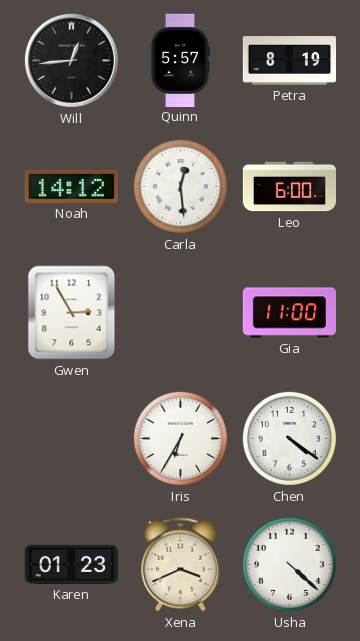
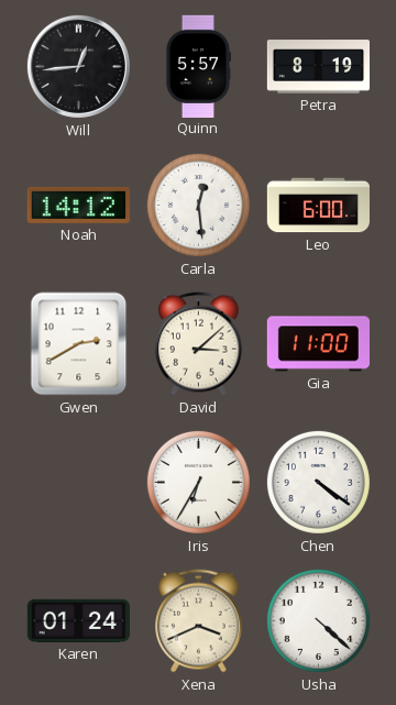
Gwen: 2:55 -> 2:40 (79, 344)
David: none -> 3:08 (199, 344)
Karen: 01:23 -> 01:24 (78, 620)
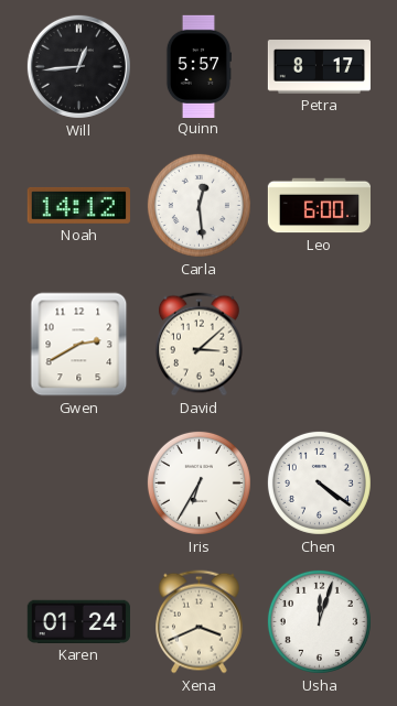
Petra: 8:19 -> 8:17 (319, 67)
Gia: 11:00 -> none (318, 344)
Usha: 4:22 -> 12:03 (319, 621)
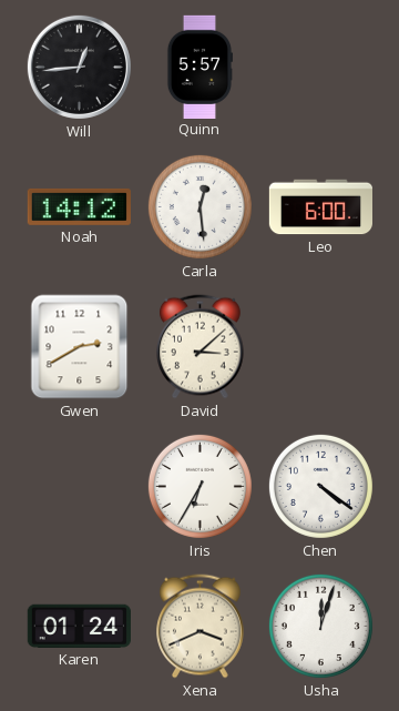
Petra: 8:17 -> none (319, 67)
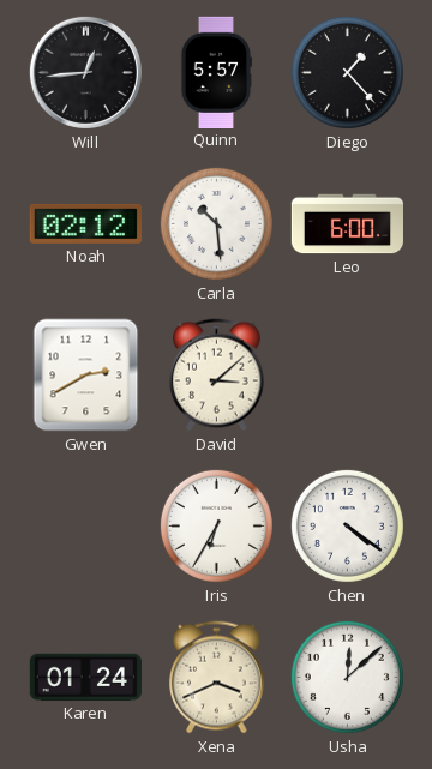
Diego: none -> 1:23 (347, 72)
Noah: 14:12 -> 02:12 (85, 223)
Carla: 12:29 -> 10:29 (216, 223)
Usha: 12:03 -> 12:08 (347, 677)
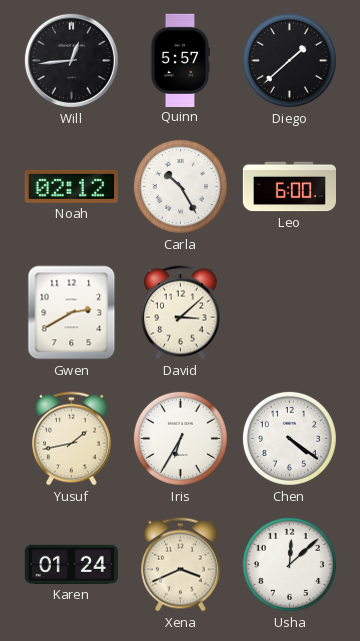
Diego: 1:23 -> 1:38 (289, 60)
Carla: 10:29 -> 10:25 (180, 186)
Yusuf: none -> 1:43 (72, 439)
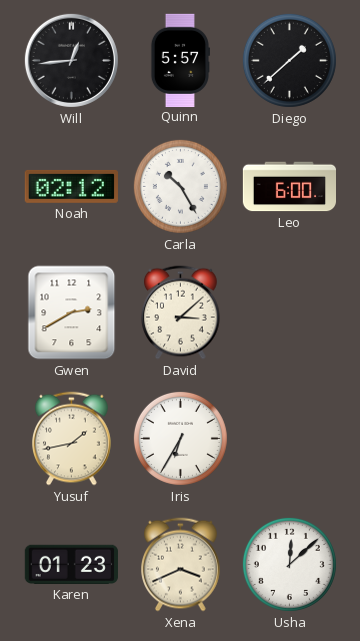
Chen: 4:21 -> none (289, 438)
Karen: 01:24 -> 01:23 (71, 564)
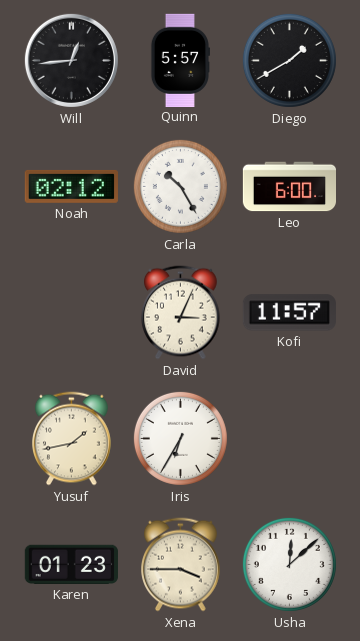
Diego: 1:38 -> 1:40 (289, 60)
Gwen: 2:40 -> none (72, 313)
David: 3:08 -> 3:04 (181, 313)
Kofi: none -> 11:57 (289, 313)
Xena: 3:41 -> 3:45 (181, 565)
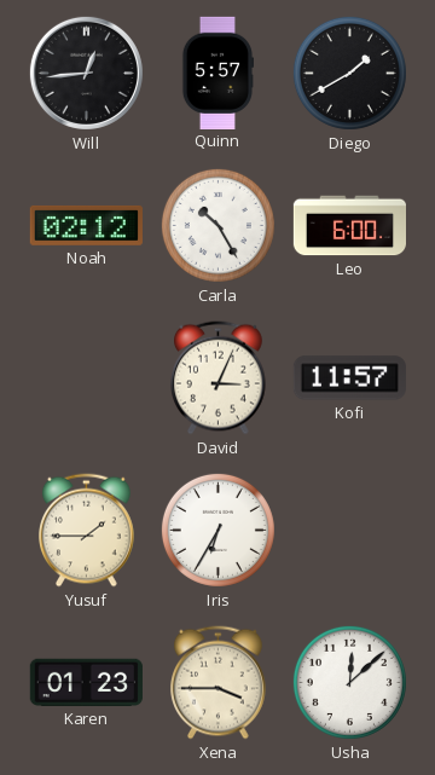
Yusuf: 1:43 -> 1:45 (87, 531)
